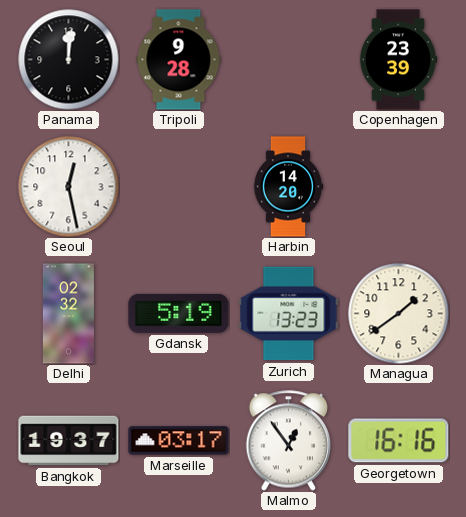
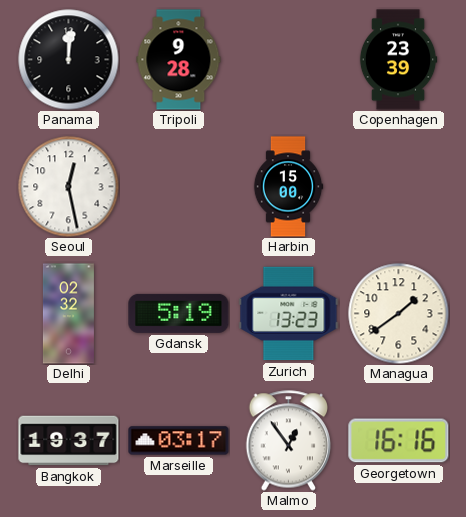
Harbin: 14:20 -> 15:00 (288, 187)
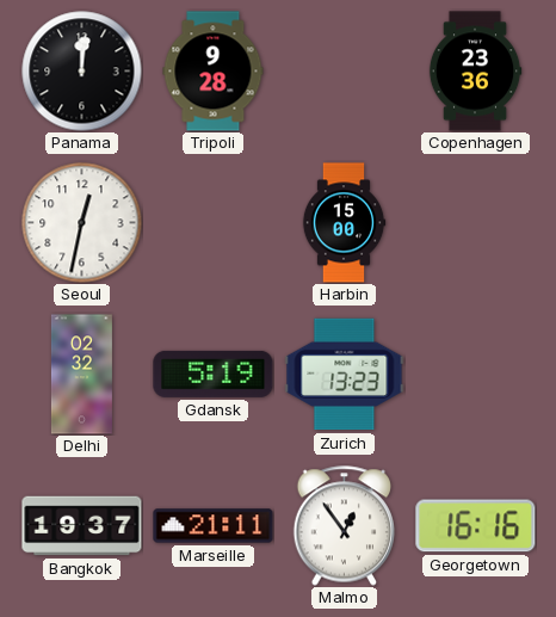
Copenhagen: 23:39 -> 23:36 (475, 72)
Seoul: 12:28 -> 12:32 (82, 223)
Managua: 1:39 -> none (399, 314)
Marseille: 03:17 -> 21:11 (214, 526)
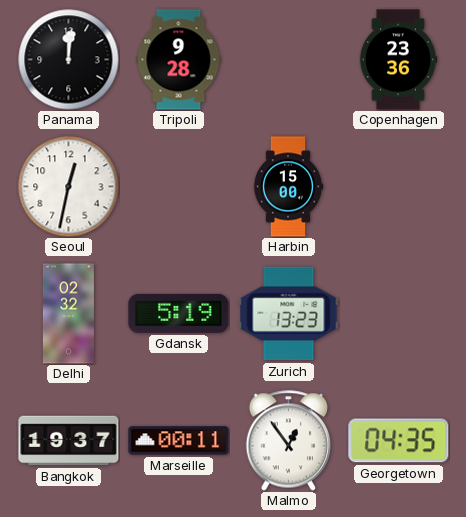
Marseille: 21:11 -> 00:11 (179, 441)
Georgetown: 16:16 -> 04:35 (399, 441)
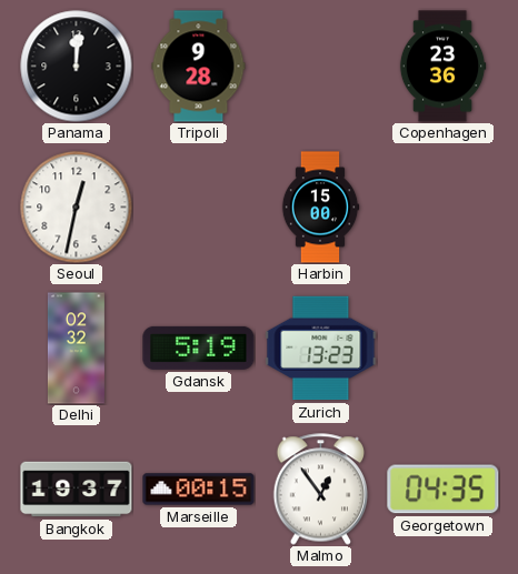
Marseille: 00:11 -> 00:15 (199, 490)
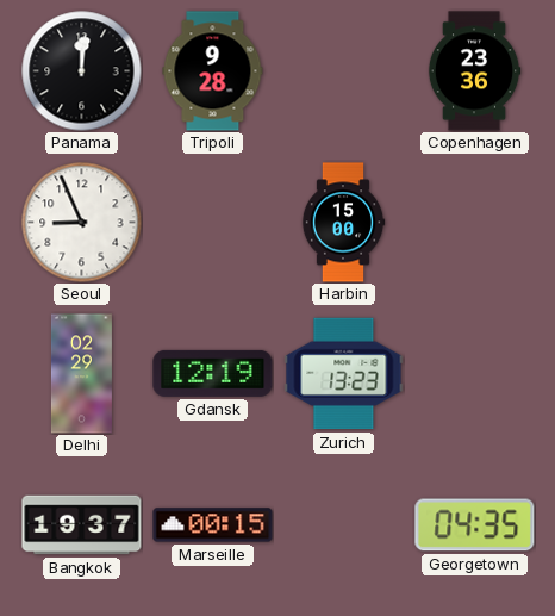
Seoul: 12:32 -> 8:56 (82, 223)
Delhi: 02:32 -> 02:29 (81, 374)
Gdansk: 5:19 -> 12:19 (213, 373)
Malmo: 12:54 -> none (321, 490)
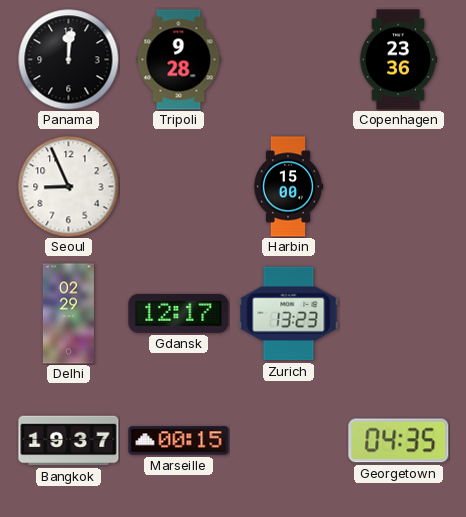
Gdansk: 12:19 -> 12:17 (179, 313)
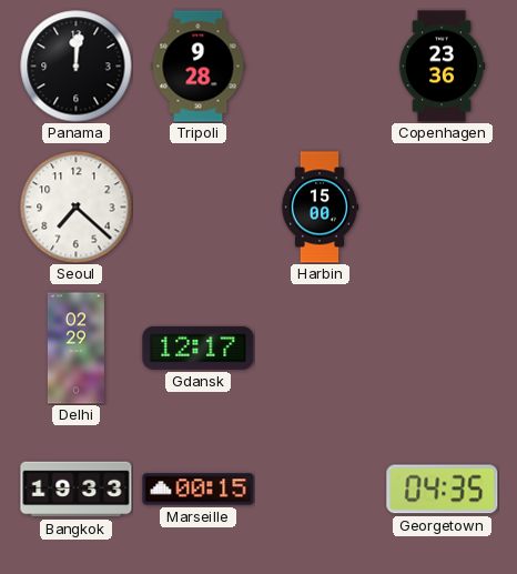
Seoul: 8:56 -> 7:22 (77, 208)
Zurich: 13:23 -> none (289, 314)
Bangkok: 19:37 -> 19:33 (77, 490)
